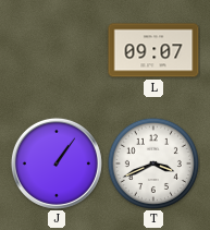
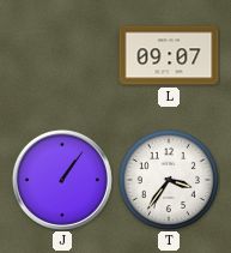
T: 3:41 -> 3:36 (169, 180)
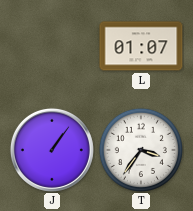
L: 09:07 -> 01:07 (141, 46)
